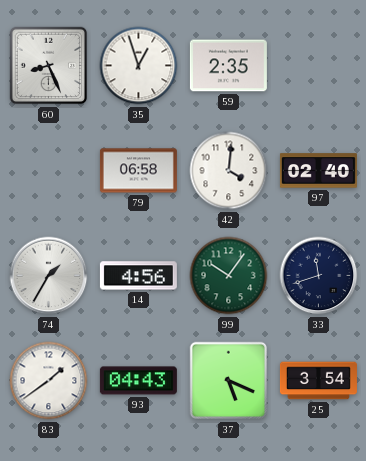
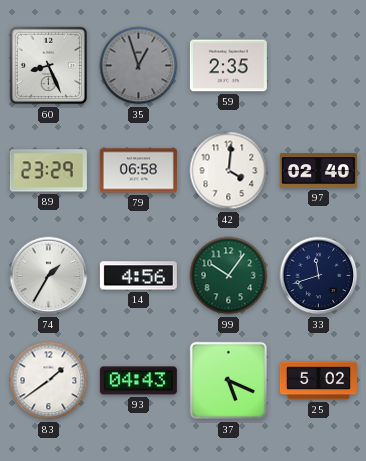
35 dial: white -> grey (139, 66)
89: none -> 23:29 (48, 171)
25: 3:54 -> 5:02 (318, 381)
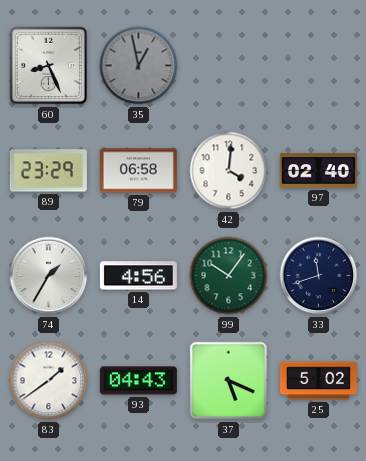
35: 12:57 -> 12:58 (139, 66)
59: 2:35 -> none (228, 66)
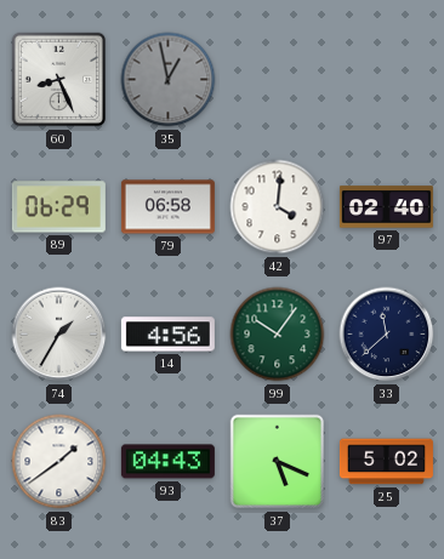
89: 23:29 -> 06:29 (58, 207)
33: 11:42 -> 11:38 (387, 335)
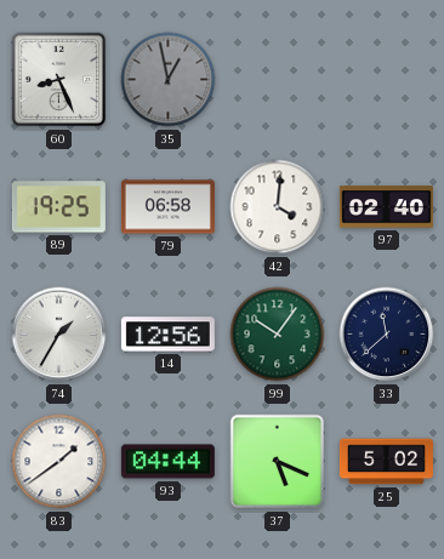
89: 06:29 -> 19:25 (58, 207)
14: 4:56 -> 12:56 (167, 335)
93: 04:43 -> 04:44 (167, 462)
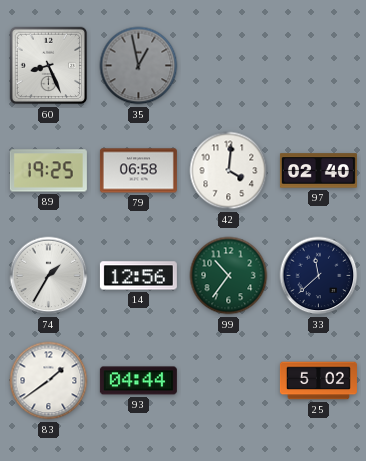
99: 10:06 -> 10:36 (229, 276)
37: 5:19 -> none (278, 462)
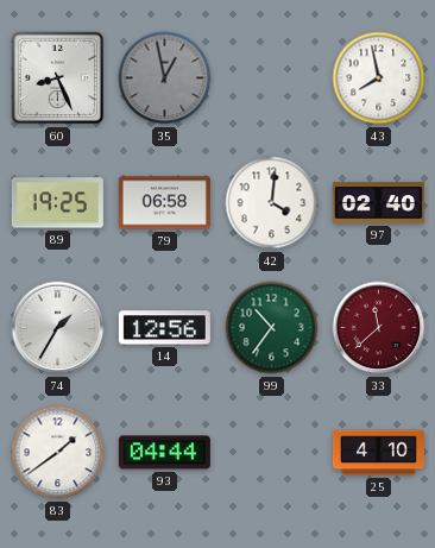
43: none -> 7:58 (379, 78)
33 dial: navy -> burgundy (379, 328)
25: 5:02 -> 4:10 (378, 453)
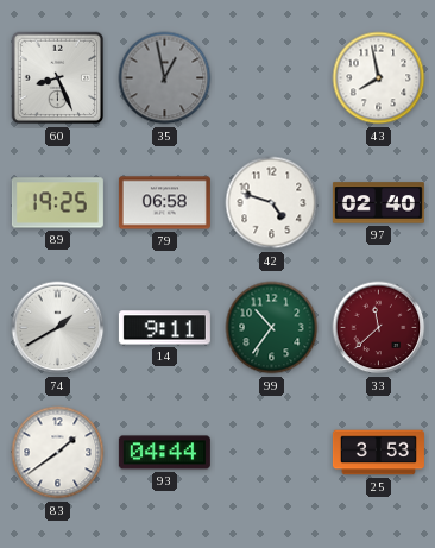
42: 4:01 -> 4:48 (272, 203)
74: 1:35 -> 1:40 (58, 328)
14: 12:56 -> 9:11 (164, 328)
25: 4:10 -> 3:53 (378, 453)
